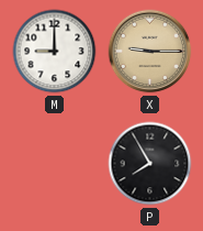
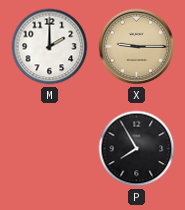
M: 9:00 -> 2:00 (50, 47)
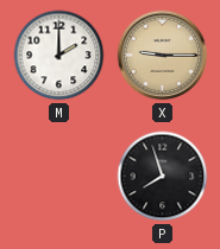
P: 7:55 -> 7:57 (163, 177)
